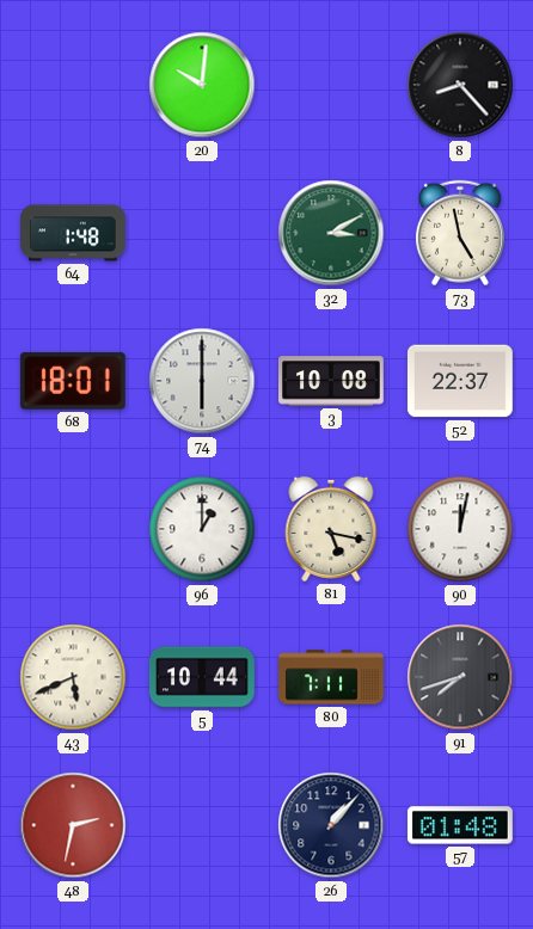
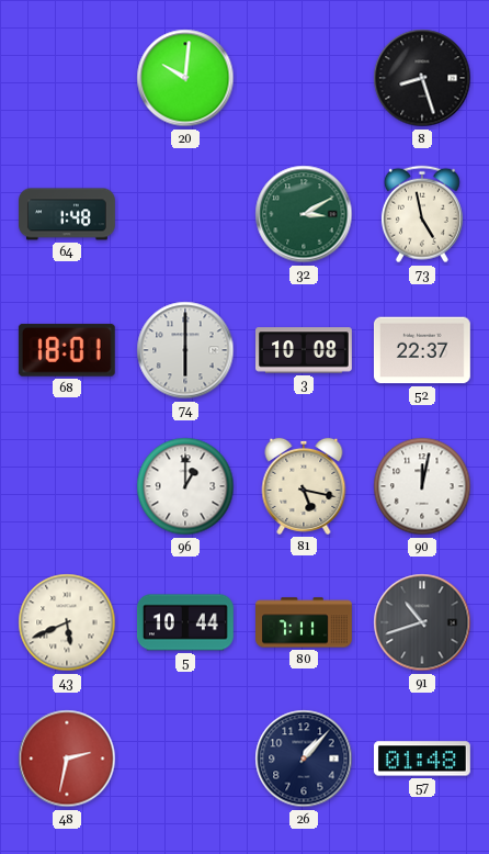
8: 8:23 -> 8:27 (422, 78)
91: 7:42 -> 10:42 (422, 622)
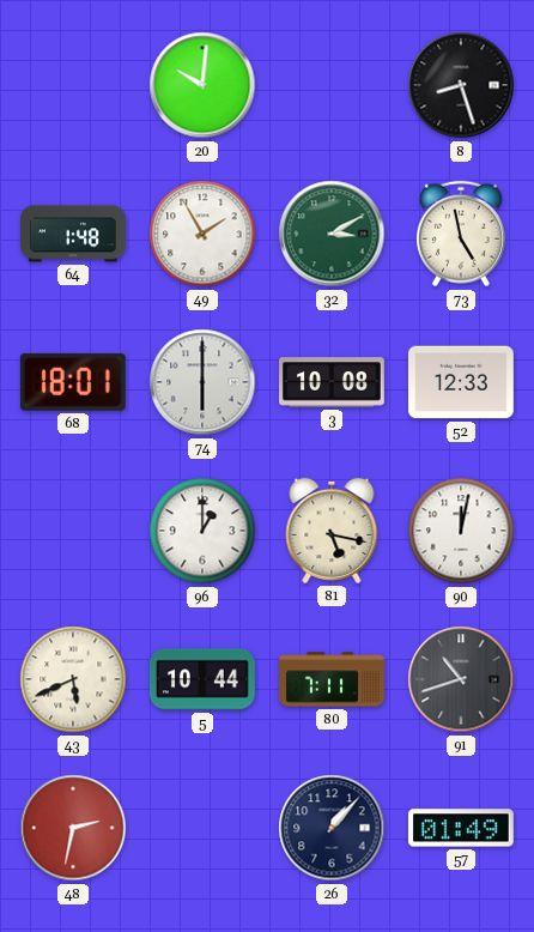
49: none -> 1:55 (202, 234)
52: 22:37 -> 12:33 (461, 382)
57: 01:48 -> 01:49 (461, 828)
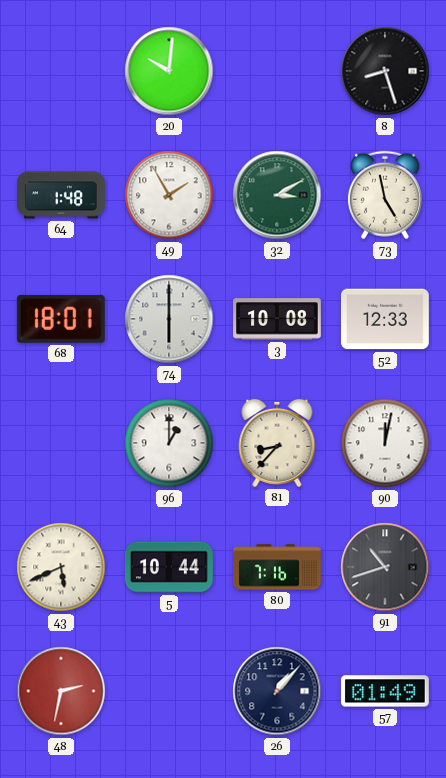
81: 5:17 -> 8:37 (277, 443)
80: 7:11 -> 7:16 (278, 567)
